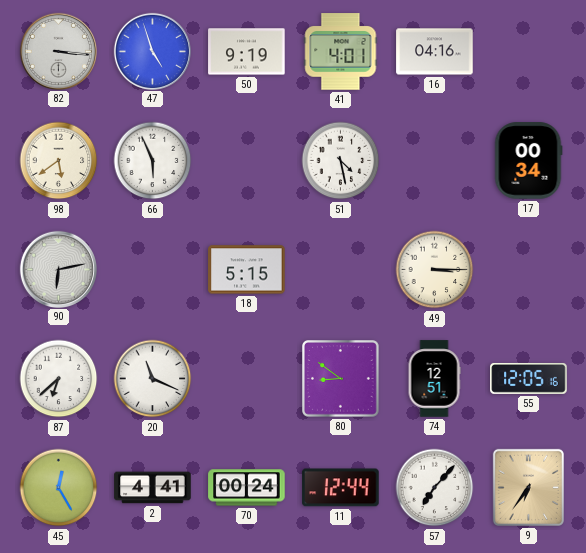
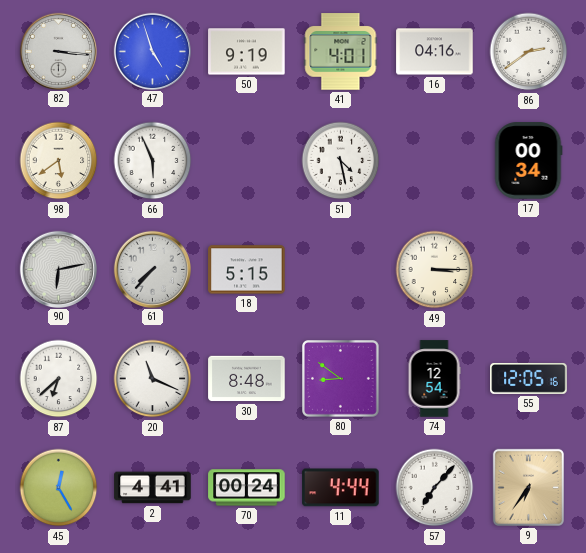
86: none -> 2:39 (529, 52)
61: none -> 7:37 (152, 269)
30: none -> 8:48 (247, 379)
74: 12:51 -> 12:54 (434, 379)
11: 12:44 -> 4:44 (341, 488)
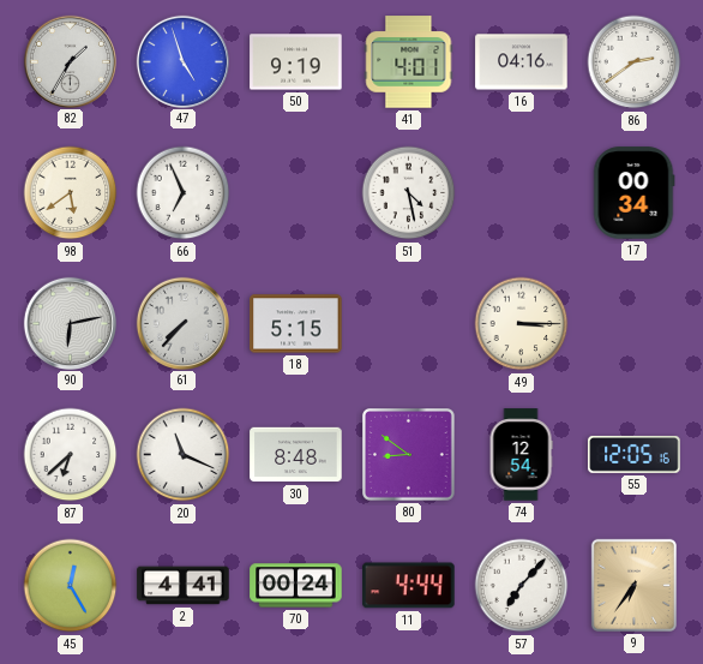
82: 3:16 -> 1:35 (70, 61)
66: 5:56 -> 6:56 (184, 193)
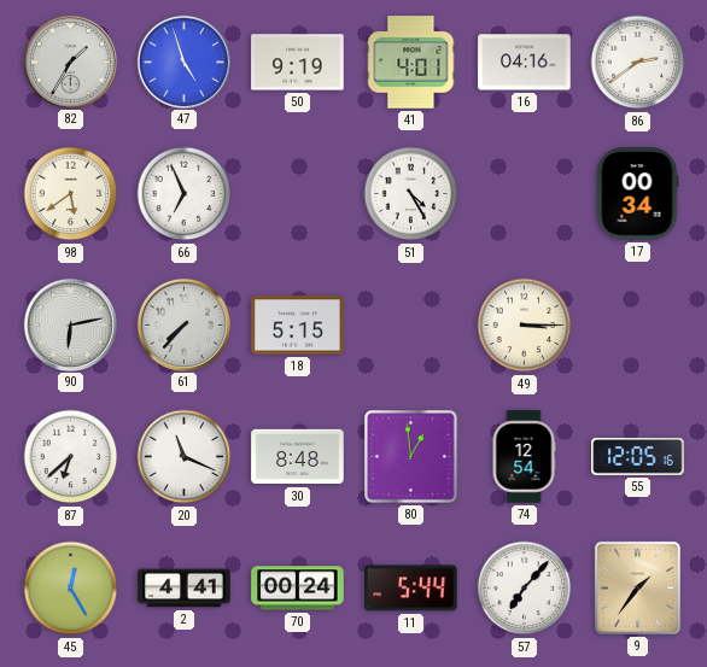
51: 4:28 -> 4:25 (411, 194)
80: 8:51 -> 12:59 (411, 457)
11: 4:44 -> 5:44 (411, 589)
9: 6:36 -> 1:36 (637, 587)
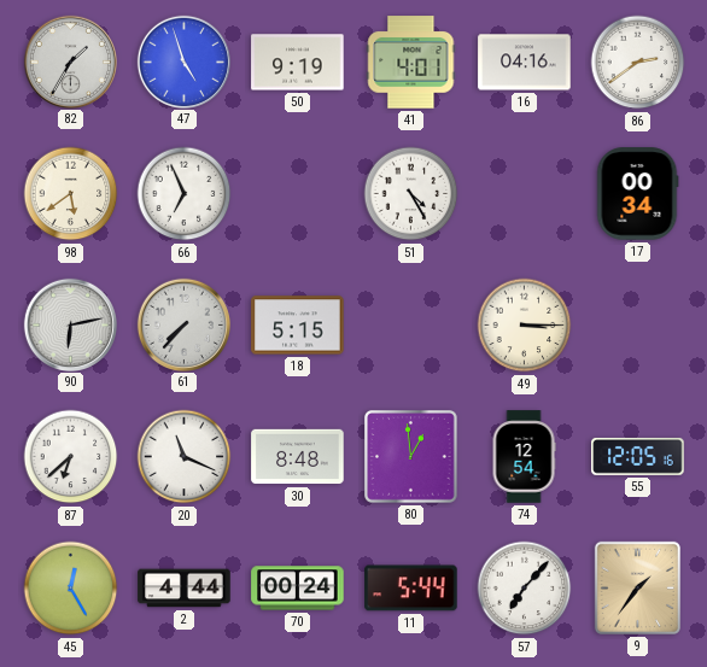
2: 4:41 -> 4:44 (185, 589)
